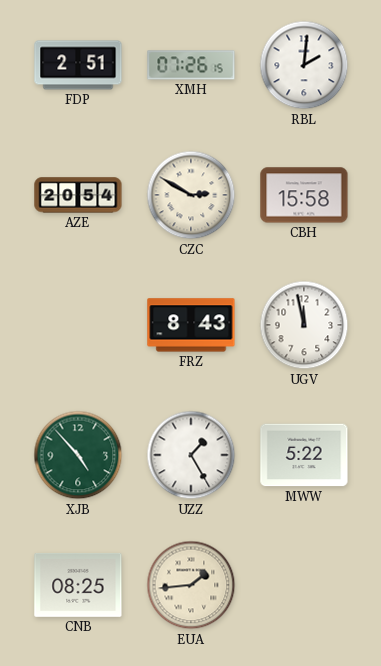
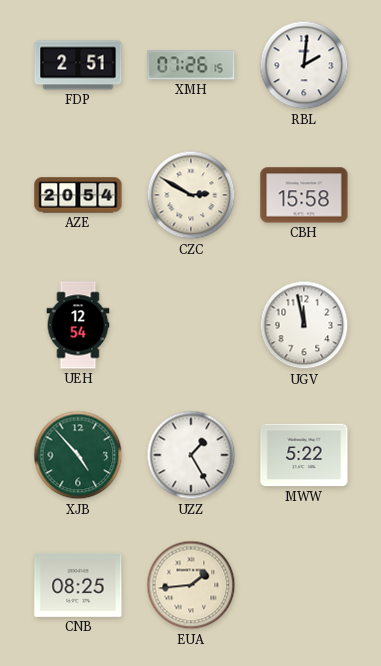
UEH: none -> 12:54 (78, 325)
FRZ: 8:43 -> none (191, 325)
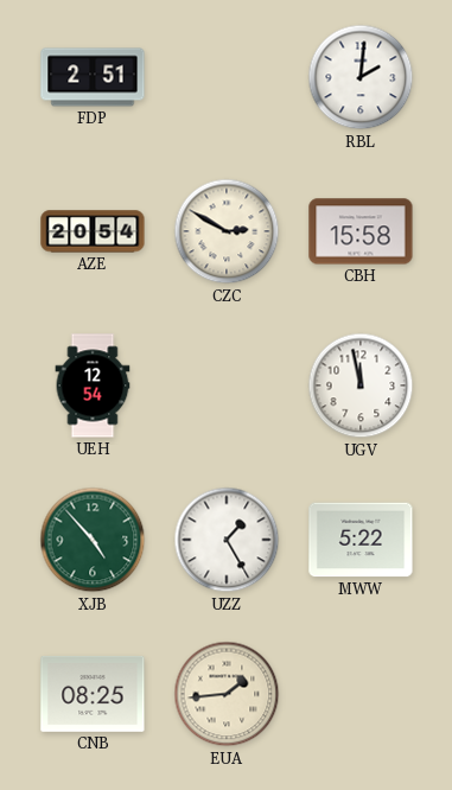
XMH: 07:26 -> none (191, 65)
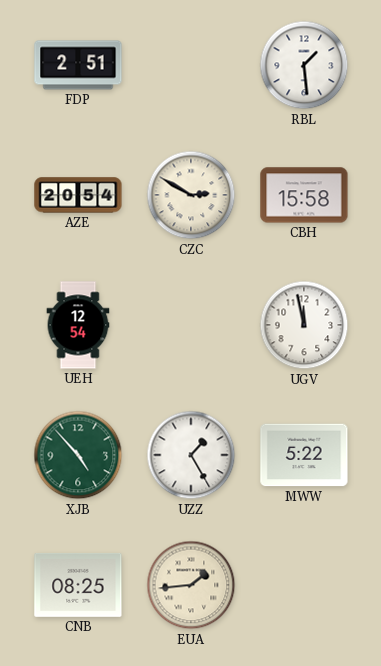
RBL: 2:01 -> 1:29 (304, 65)
